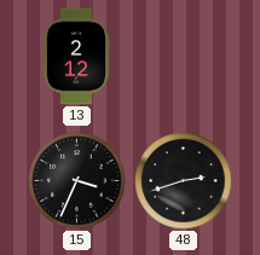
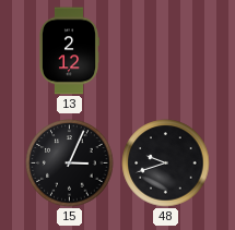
15: 3:34 -> 3:04 (70, 164)
48: 2:42 -> 9:42 (166, 164)
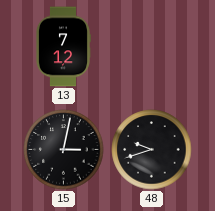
13: 2:12 -> 7:12 (63, 47)
15: 3:04 -> 3:02 (64, 150)
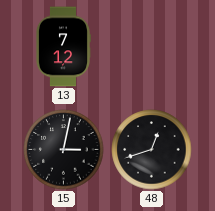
48: 9:42 -> 12:42 (152, 150)
